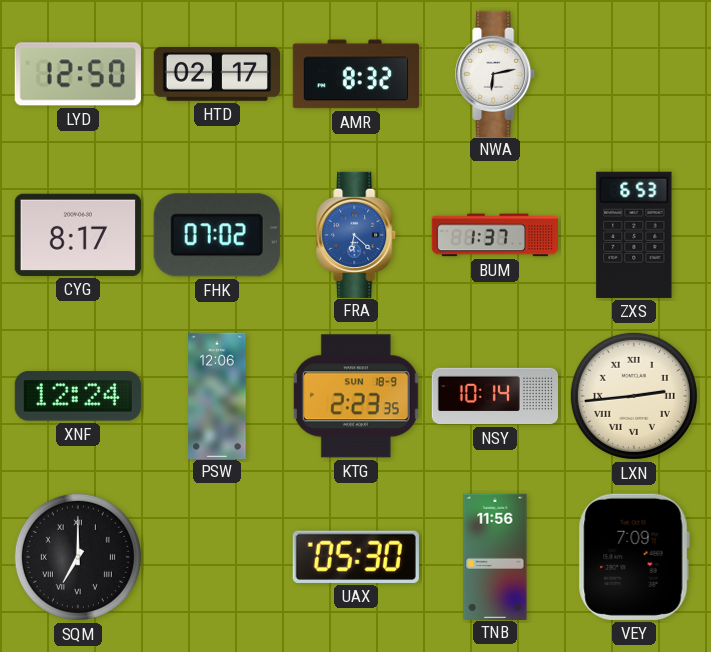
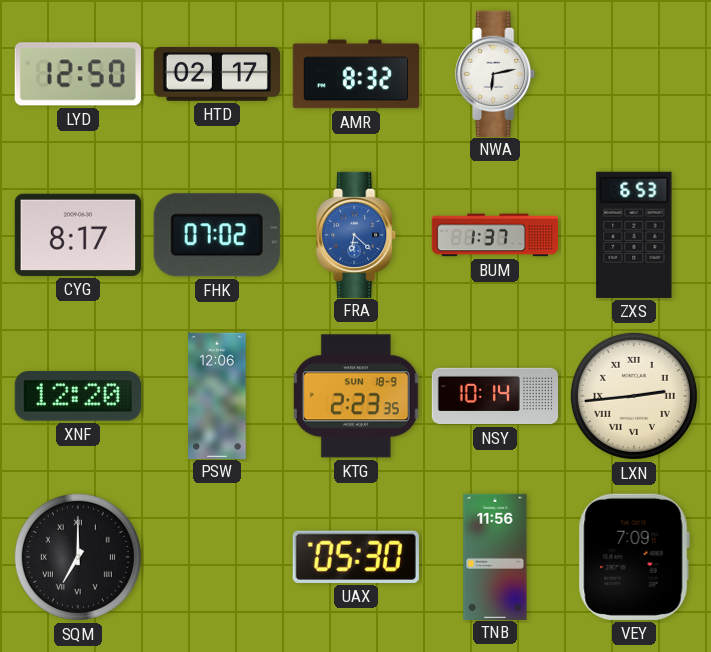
XNF: 12:24 -> 12:20 (78, 396)
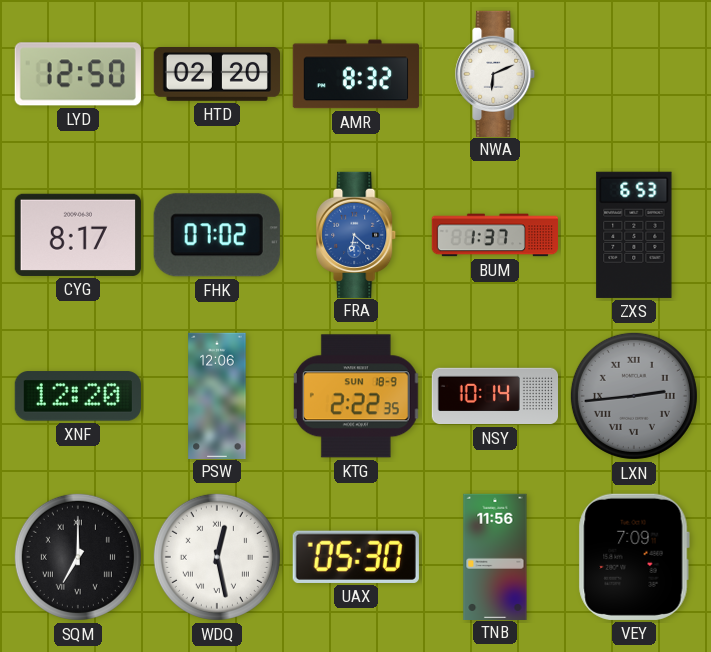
HTD: 02:17 -> 02:20 (216, 75)
NWA: 6:13 -> 6:11 (496, 73)
KTG: 2:23 -> 2:22 (356, 396)
LXN dial: cream -> grey (634, 396)
WDQ: none -> 12:28 (217, 557)
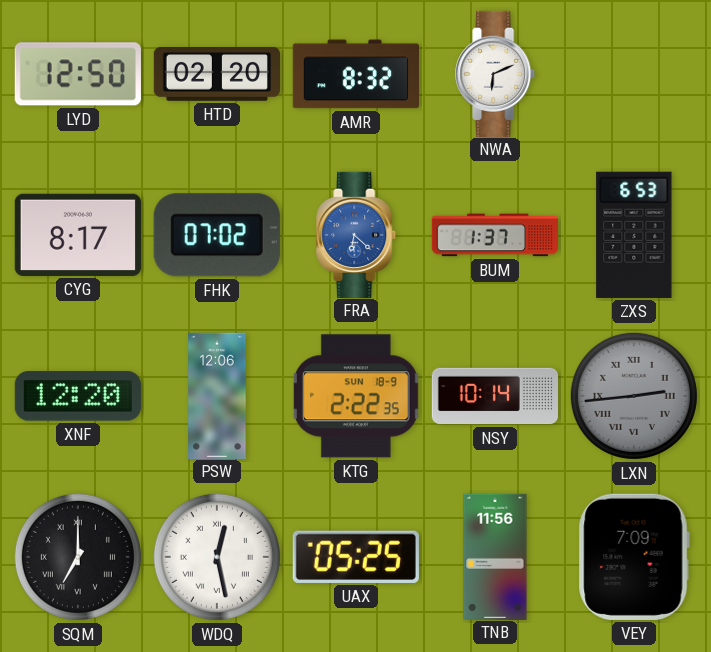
UAX: 05:30 -> 05:25 (356, 557)
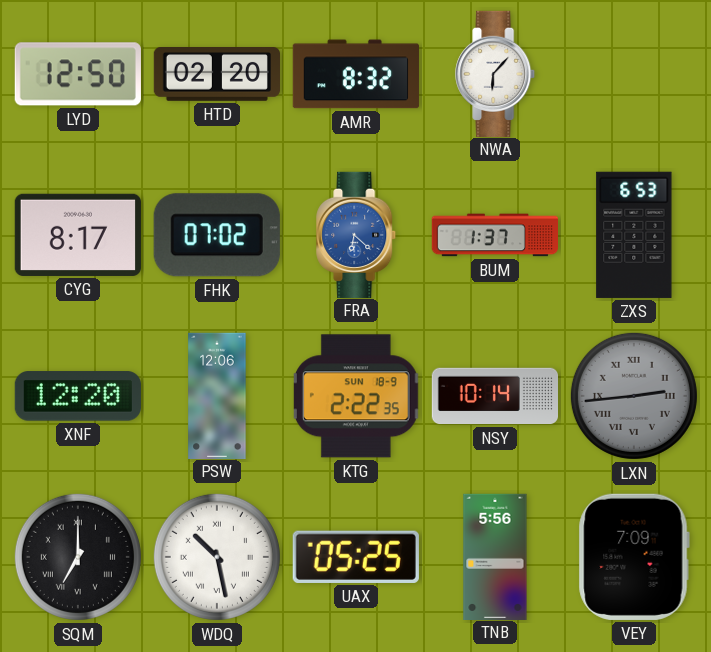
NWA: 6:11 -> 6:07 (496, 73)
WDQ: 12:28 -> 10:28 (217, 557)
TNB: 11:56 -> 5:56 (495, 556)
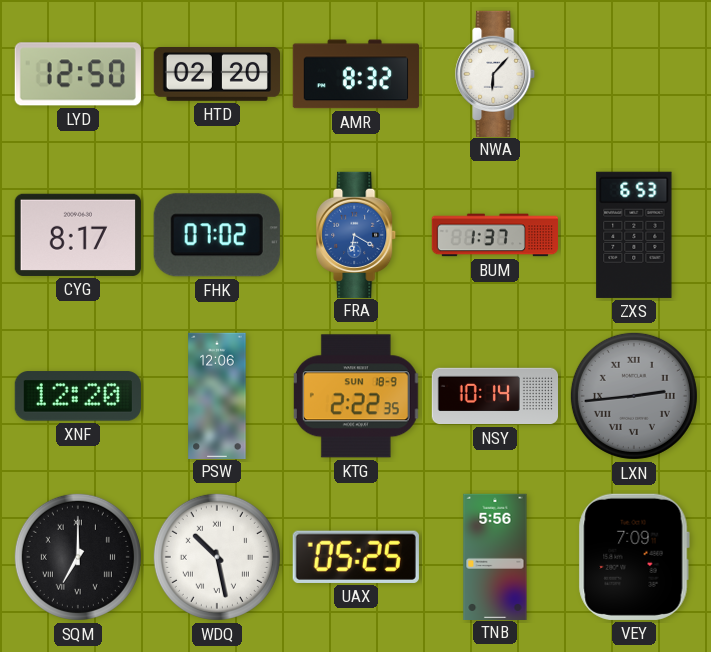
FRA: 6:22 -> 6:20 (357, 234)
